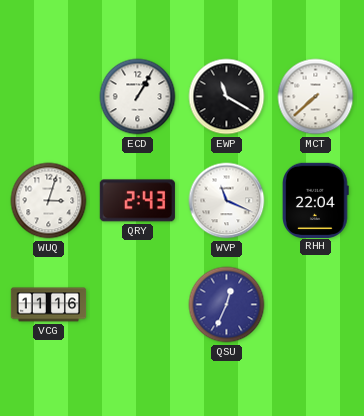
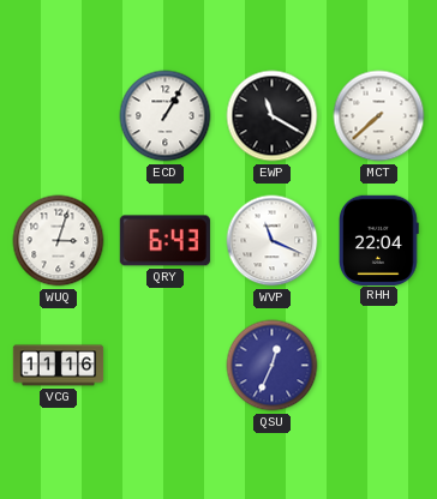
QRY: 2:43 -> 6:43 (164, 241)
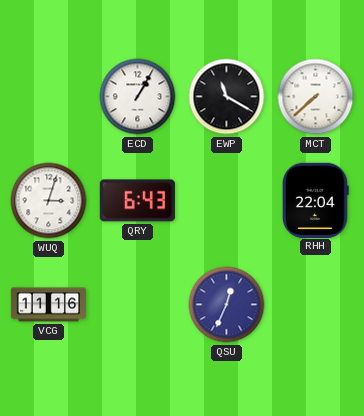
WVP: 11:19 -> none (273, 241)
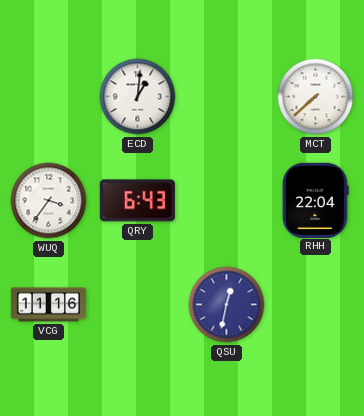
ECD: 1:05 -> 1:01 (138, 97)
EWP: 11:20 -> none (227, 97)
WUQ: 3:03 -> 3:36 (49, 201)
QSU: 12:34 -> 12:32 (227, 305)
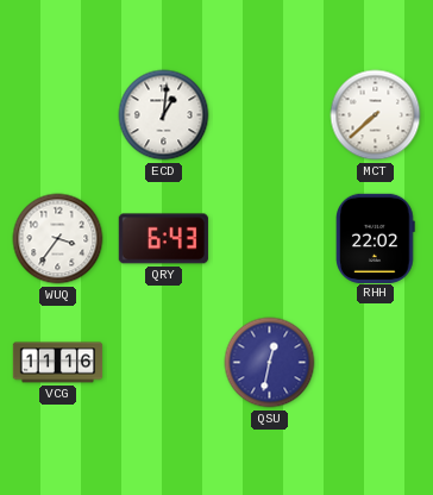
RHH: 22:04 -> 22:02 (376, 238)
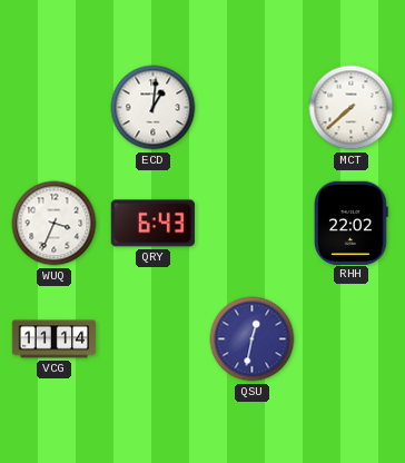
WUQ: 3:36 -> 3:34 (55, 224)
VCG: 11:16 -> 11:14 (55, 339)
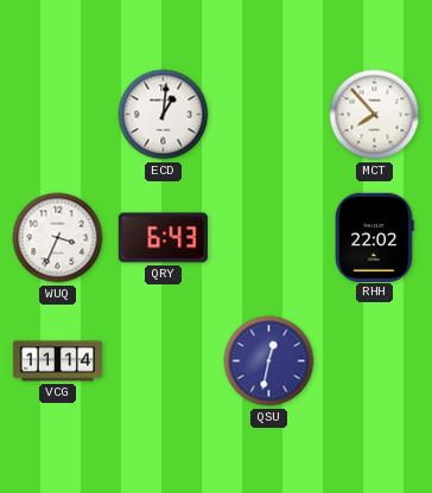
MCT: 7:38 -> 7:53 (375, 115)
